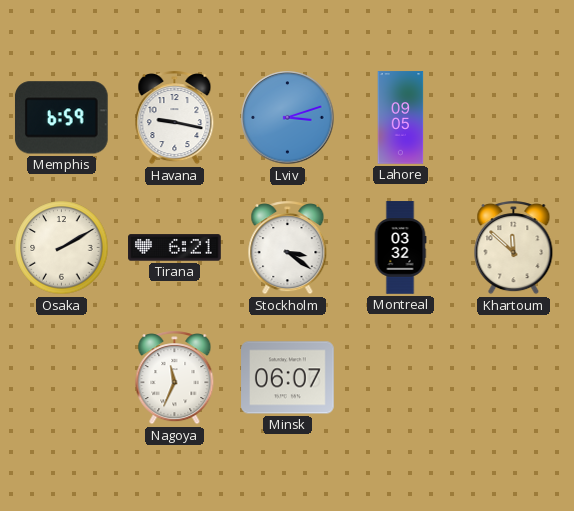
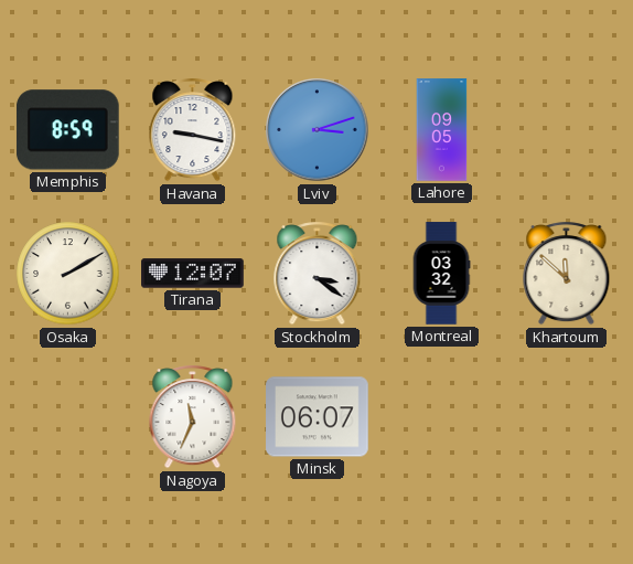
Memphis: 6:59 -> 8:59 (67, 130)
Tirana: 6:21 -> 12:07 (193, 274)
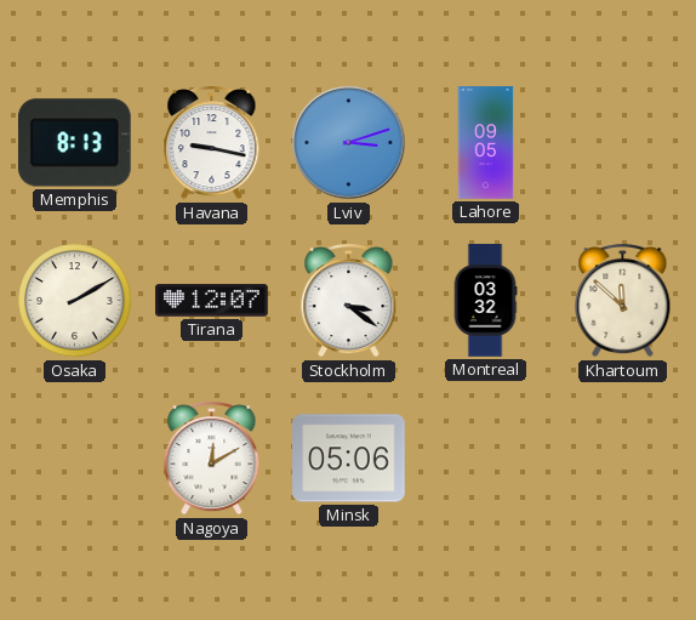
Memphis: 8:59 -> 8:13 (74, 143)
Nagoya: 11:34 -> 12:10 (212, 459)
Minsk: 06:07 -> 05:06 (349, 459)
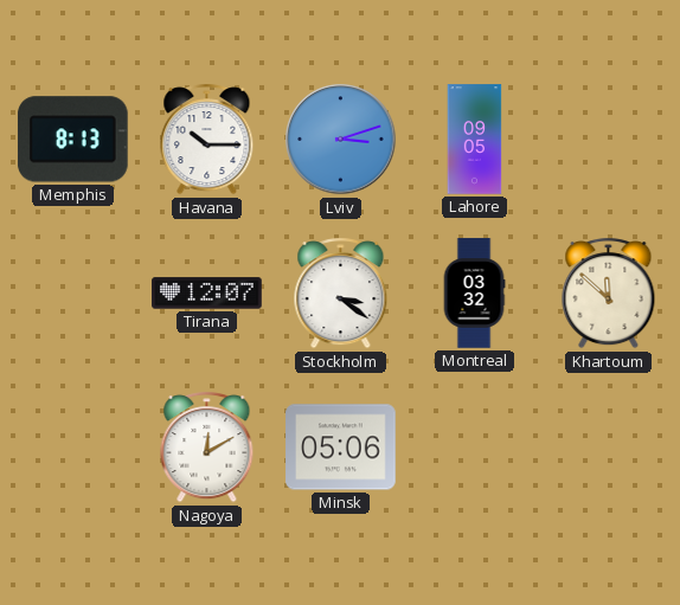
Havana: 9:17 -> 10:15 (207, 140)
Osaka: 2:10 -> none (75, 301)
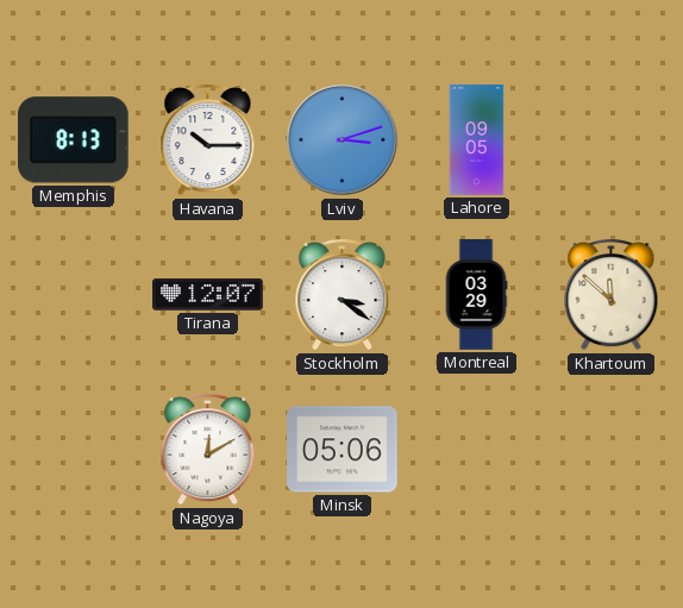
Montreal: 03:32 -> 03:29 (476, 295)
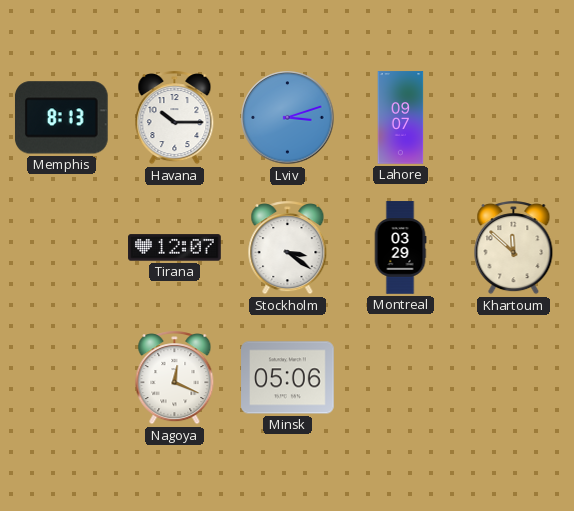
Lahore: 09:05 -> 09:07 (401, 118)
Nagoya: 12:10 -> 12:19 (175, 378)
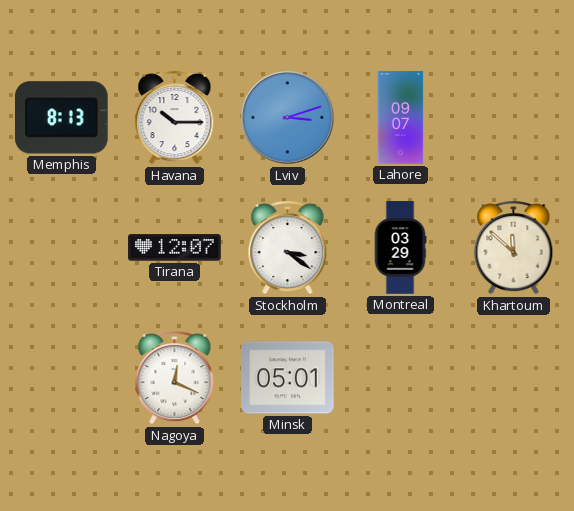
Minsk: 05:06 -> 05:01 (288, 378)
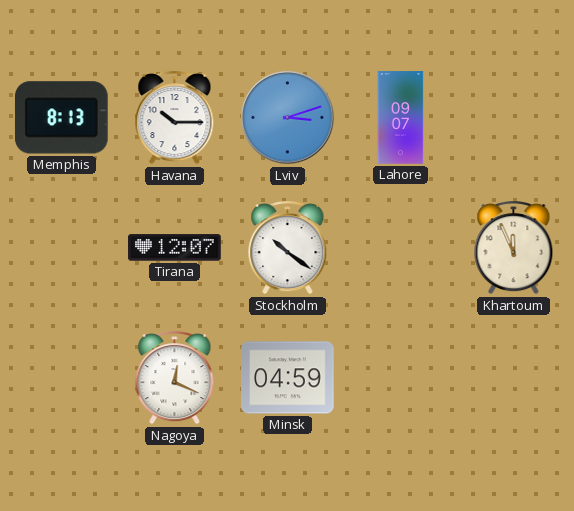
Stockholm: 3:21 -> 10:21 (288, 248)
Montreal: 03:29 -> none (400, 248)
Khartoum: 11:52 -> 11:56 (514, 248)
Minsk: 05:01 -> 04:59 (288, 378)
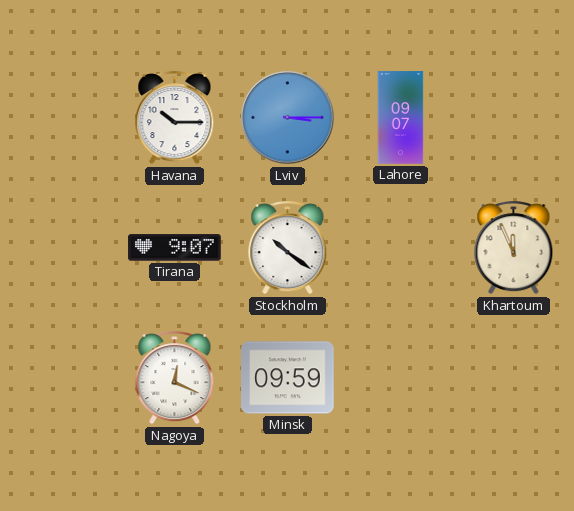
Memphis: 8:13 -> none (61, 118)
Lviv: 3:12 -> 3:15 (288, 118)
Tirana: 12:07 -> 9:07 (175, 248)
Minsk: 04:59 -> 09:59 (288, 378)
